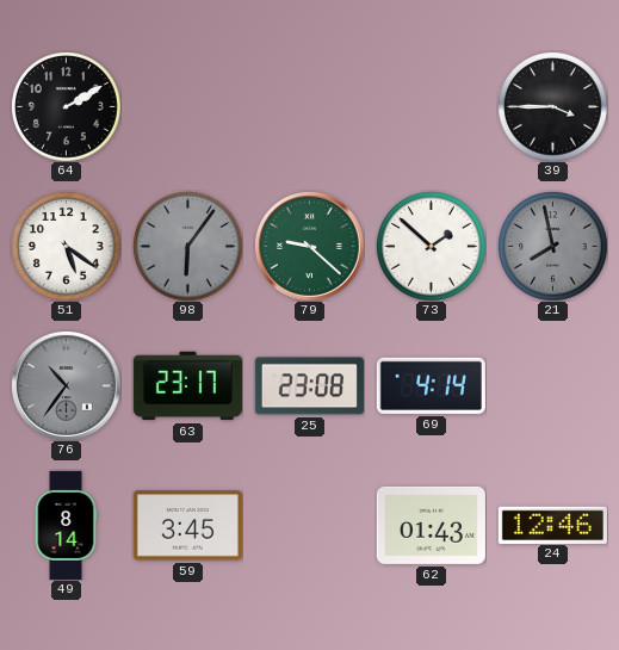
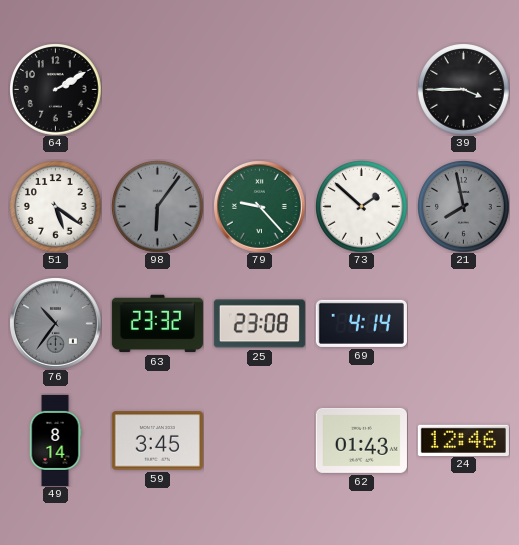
79: 9:22 -> 9:23 (260, 207)
63: 23:17 -> 23:32 (157, 324)
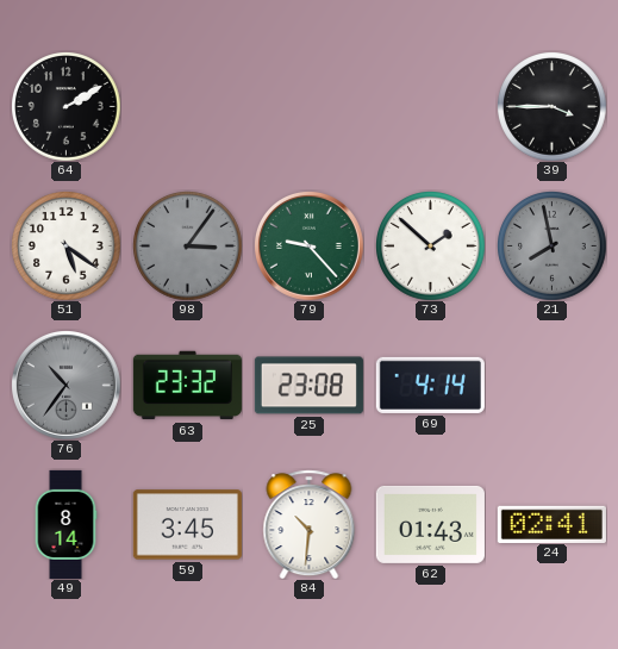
98: 6:06 -> 3:06 (187, 245)
84: none -> 10:31 (310, 524)
24: 12:46 -> 02:41 (551, 524)
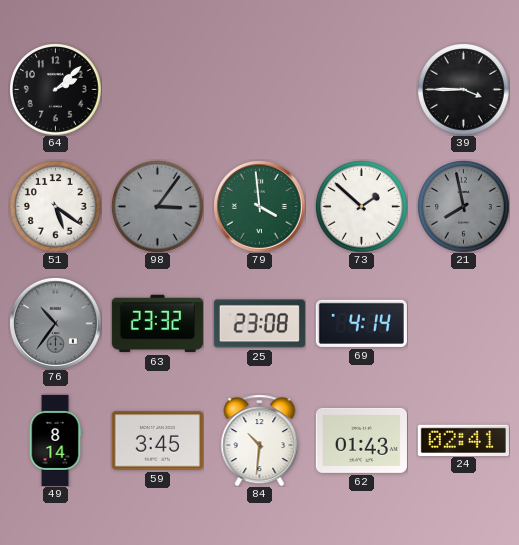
64: 2:10 -> 2:08 (55, 89)
79: 9:23 -> 3:59 (260, 207)
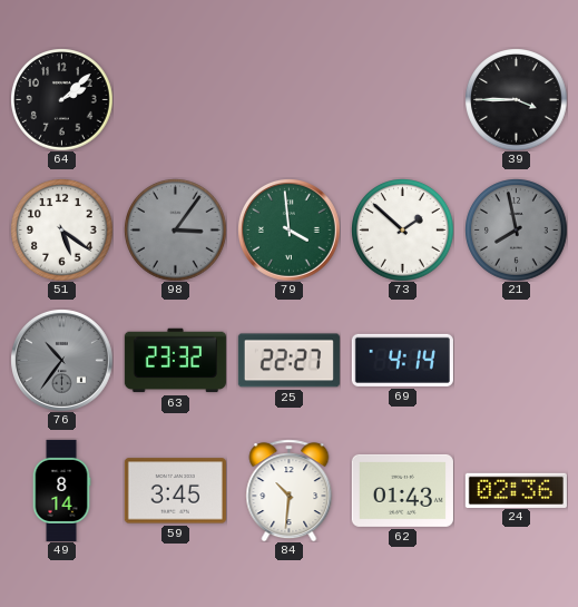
25: 23:08 -> 22:27 (288, 361)
24: 02:41 -> 02:36 (516, 490)
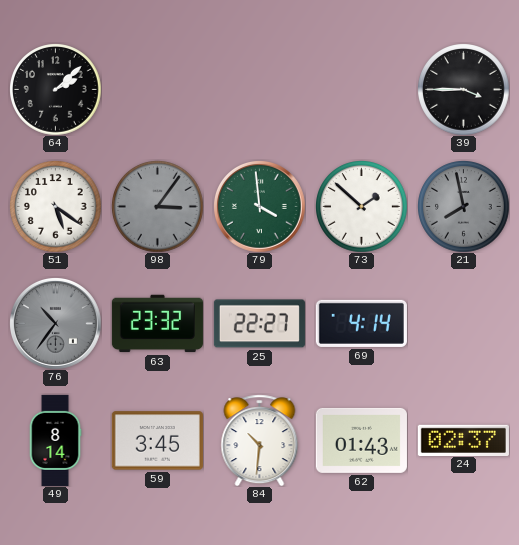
24: 02:36 -> 02:37 (463, 440)
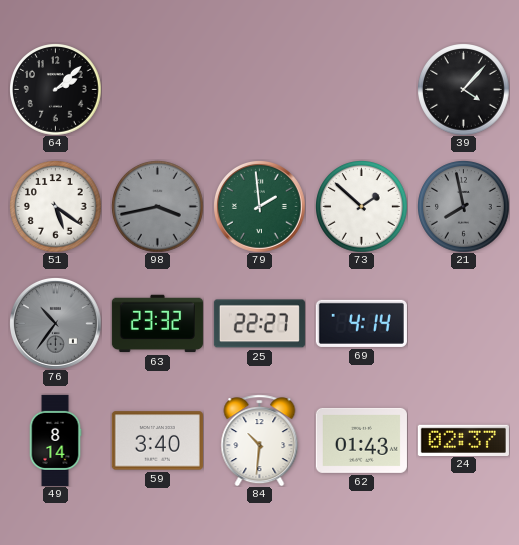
39: 3:45 -> 4:07 (463, 89)
98: 3:06 -> 3:43 (157, 206)
79: 3:59 -> 1:59 (260, 207)
59: 3:45 -> 3:40 (157, 441)
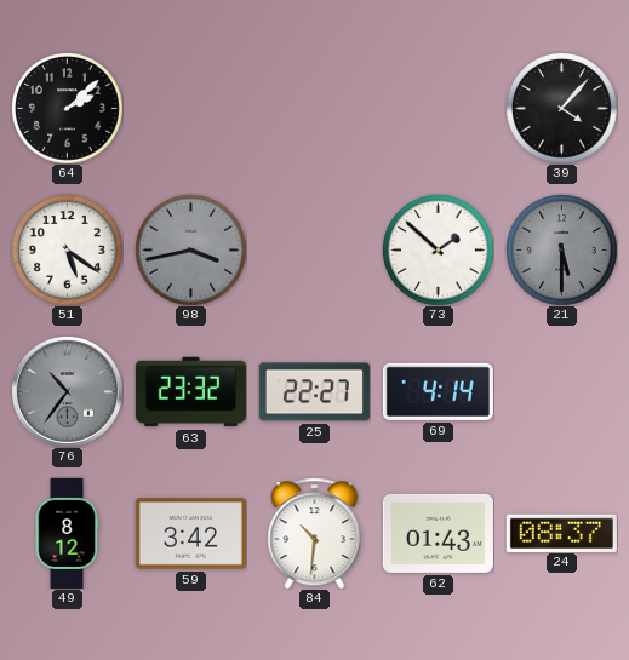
79: 1:59 -> none (260, 207)
21: 7:58 -> 5:30 (561, 249)
49: 8:14 -> 8:12 (67, 533)
59: 3:40 -> 3:42 (190, 534)
24: 02:37 -> 08:37 (561, 533)
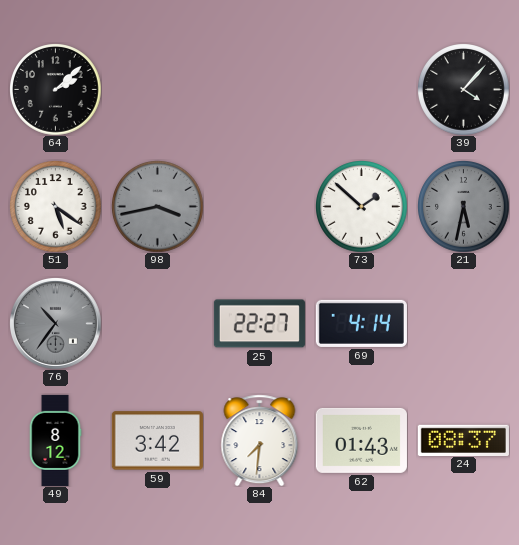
21: 5:30 -> 5:32 (463, 206)
63: 23:32 -> none (190, 392)
84: 10:31 -> 7:31 (260, 440)
